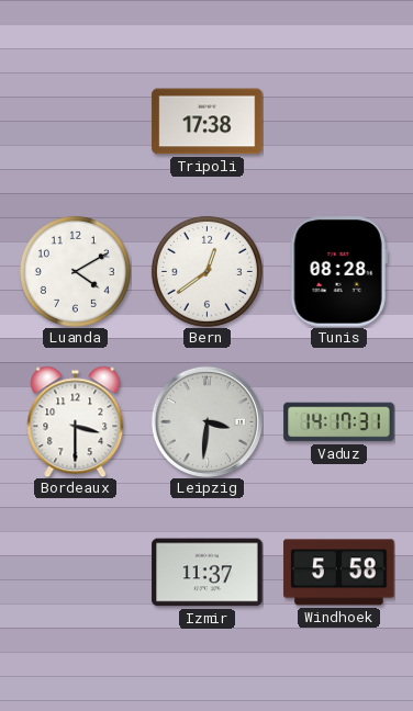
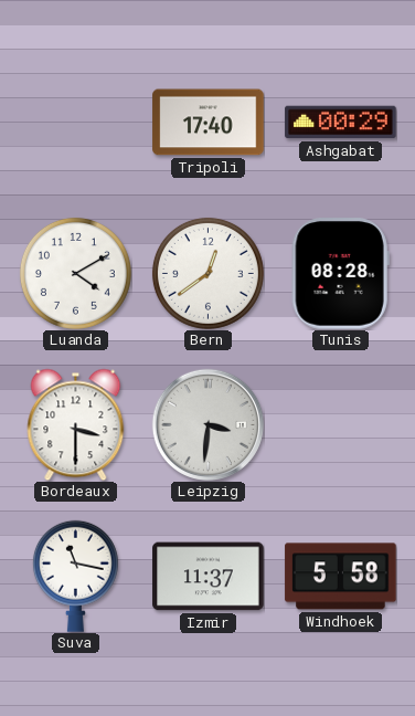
Tripoli: 17:38 -> 17:40 (209, 123)
Ashgabat: none -> 00:29 (341, 123)
Vaduz: 14:17 -> none (339, 422)
Suva: none -> 11:17 (75, 576)
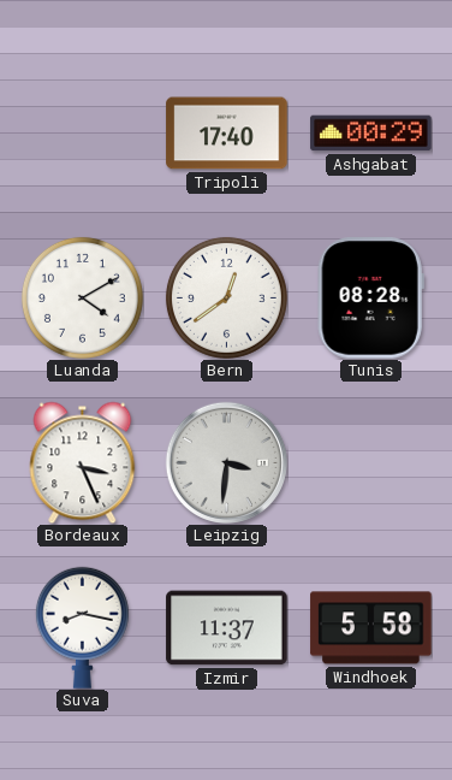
Bordeaux: 3:30 -> 3:26 (83, 462)
Suva: 11:17 -> 8:17 (82, 627)
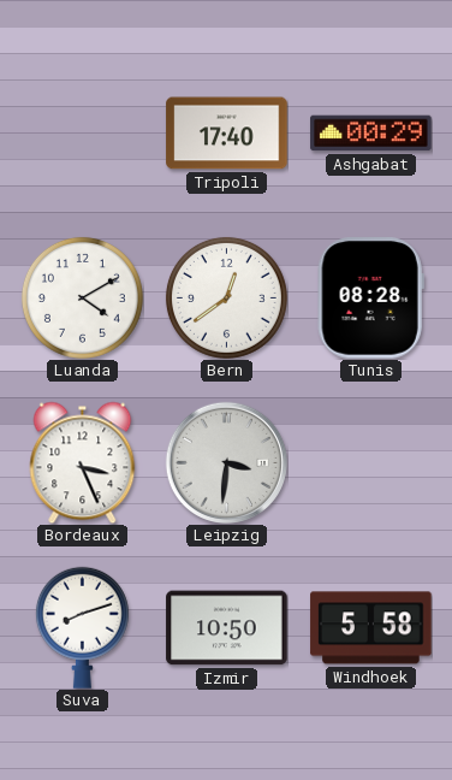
Suva: 8:17 -> 8:12 (82, 627)
Izmir: 11:37 -> 10:50 (227, 628)
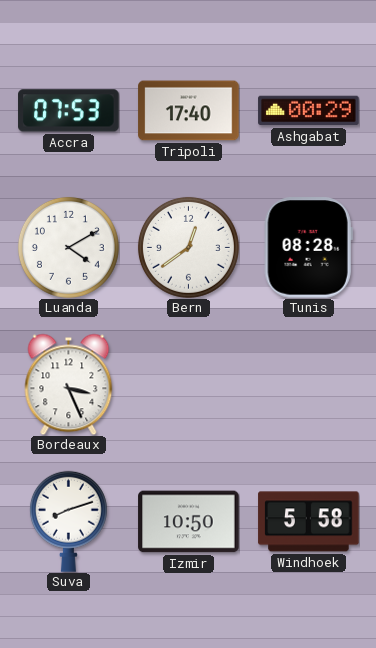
Accra: none -> 07:53 (69, 111)
Leipzig: 3:31 -> none (226, 462)
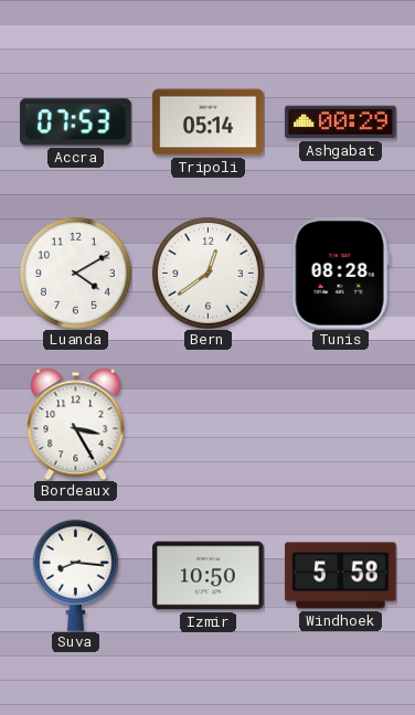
Tripoli: 17:40 -> 05:14 (209, 122)
Bordeaux: 3:26 -> 3:25 (76, 424)
Suva: 8:12 -> 8:16 (75, 575)
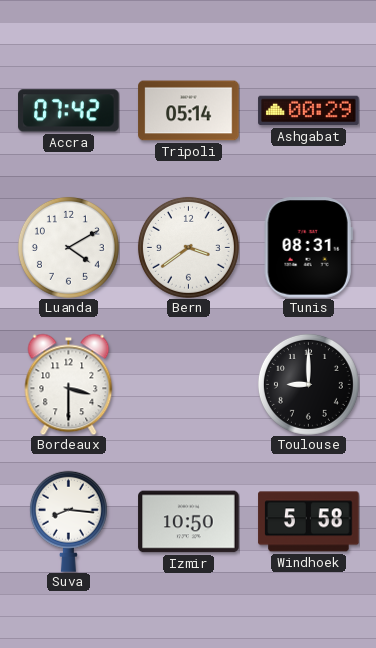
Accra: 07:53 -> 07:42 (69, 111)
Bern: 12:39 -> 3:39 (188, 247)
Tunis: 08:28 -> 08:31 (308, 248)
Bordeaux: 3:25 -> 3:30 (69, 384)
Toulouse: none -> 9:00 (308, 384)
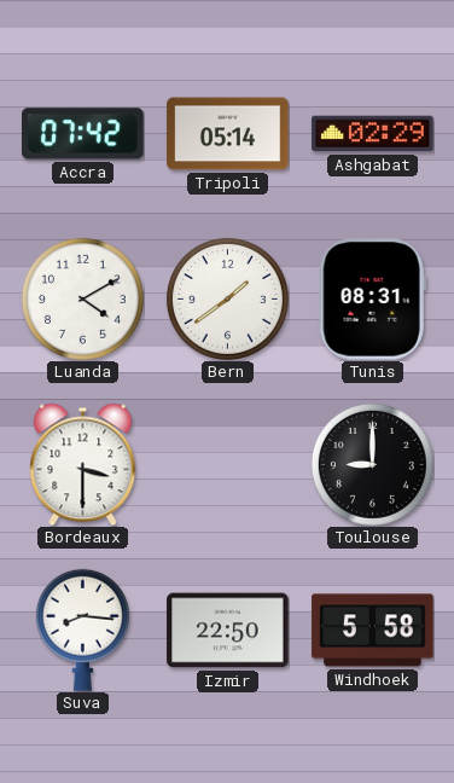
Ashgabat: 00:29 -> 02:29 (373, 134)
Bern: 3:39 -> 1:39 (227, 298)
Izmir: 10:50 -> 22:50 (228, 631)
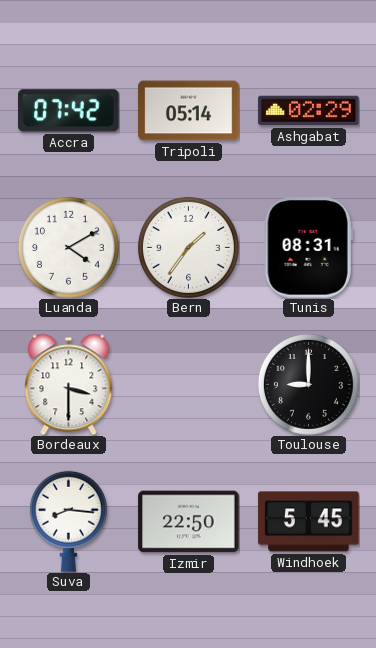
Bern: 1:39 -> 1:36 (188, 247)
Windhoek: 5:58 -> 5:45 (309, 522)
